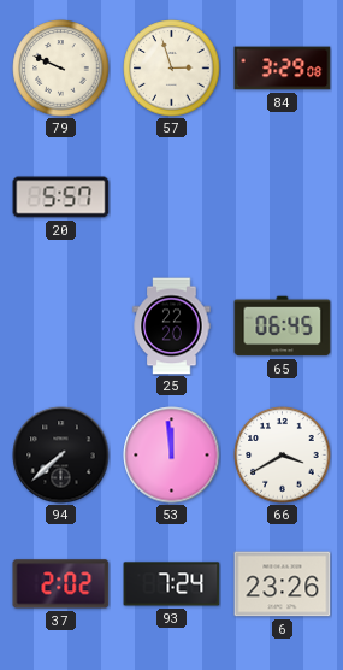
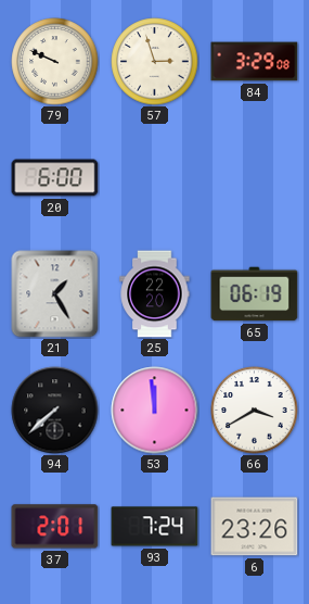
20: 5:57 -> 6:00 (55, 178)
21: none -> 1:25 (55, 294)
65: 06:45 -> 06:19 (255, 294)
37: 2:02 -> 2:01 (55, 527)
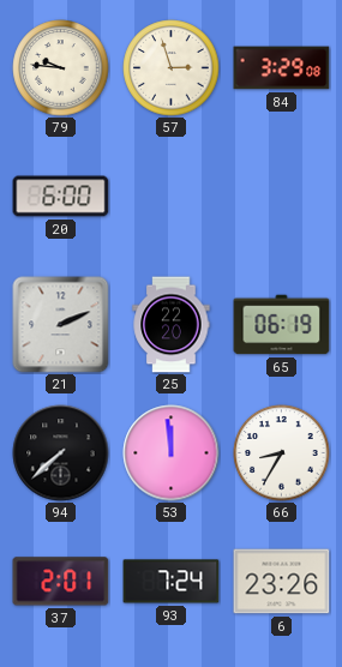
79: 9:49 -> 9:46 (61, 68)
21: 1:25 -> 2:11 (61, 325)
66: 3:40 -> 8:35 (282, 453)
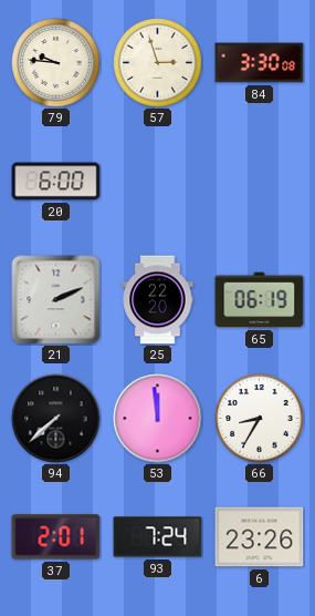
84: 3:29 -> 3:30 (260, 63)
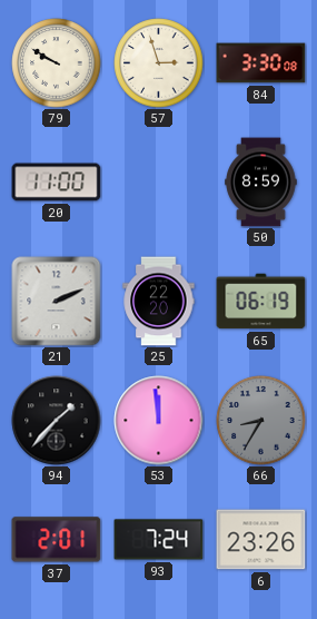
79: 9:46 -> 9:50 (57, 63)
20: 6:00 -> 11:00 (57, 183)
50: none -> 8:59 (261, 183)
94: 7:38 -> 1:37 (57, 421)
66 dial: white -> grey (261, 421)
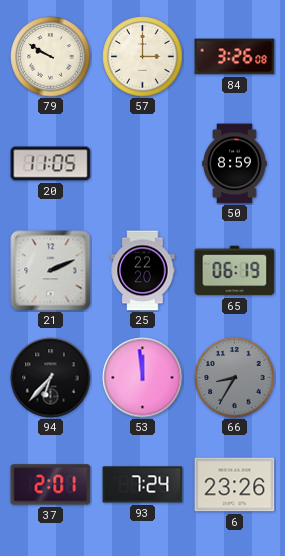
57: 2:57 -> 3:00 (143, 57)
84: 3:30 -> 3:26 (235, 57)
20: 11:00 -> 11:05 (51, 164)
94: 1:37 -> 6:37 (51, 378)
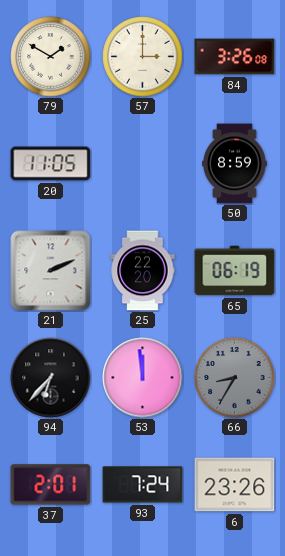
79: 9:50 -> 1:50 (51, 57)
